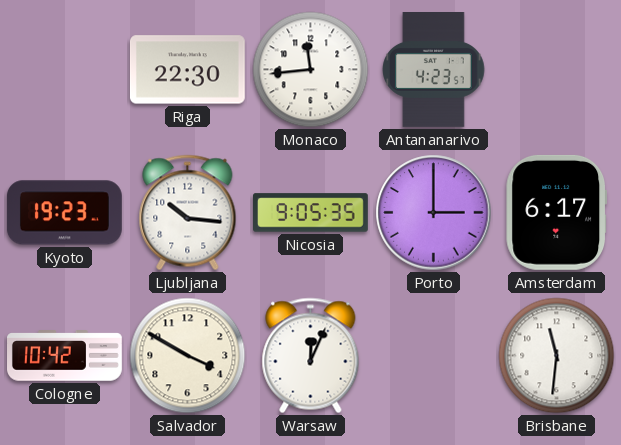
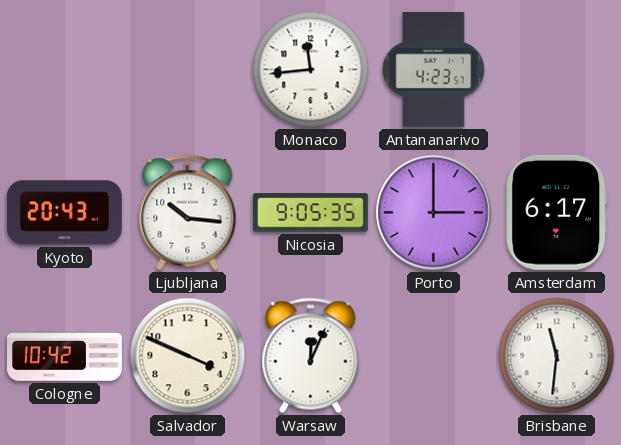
Riga: 22:30 -> none (187, 70)
Kyoto: 19:23 -> 20:43 (64, 213)
Salvador: 3:50 -> 3:49 (188, 356)
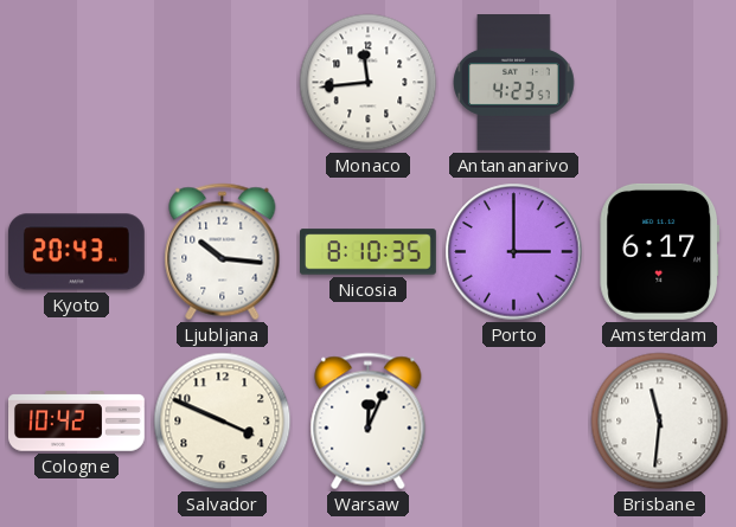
Nicosia: 9:05 -> 8:10 (369, 252)
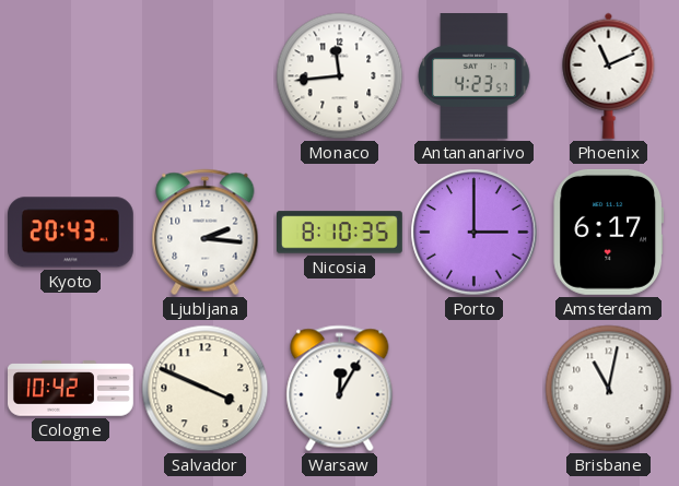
Phoenix: none -> 11:11 (609, 75)
Ljubljana: 10:16 -> 2:16 (206, 233)
Warsaw: 12:04 -> 12:05 (340, 389)
Brisbane: 11:31 -> 11:02 (609, 389)
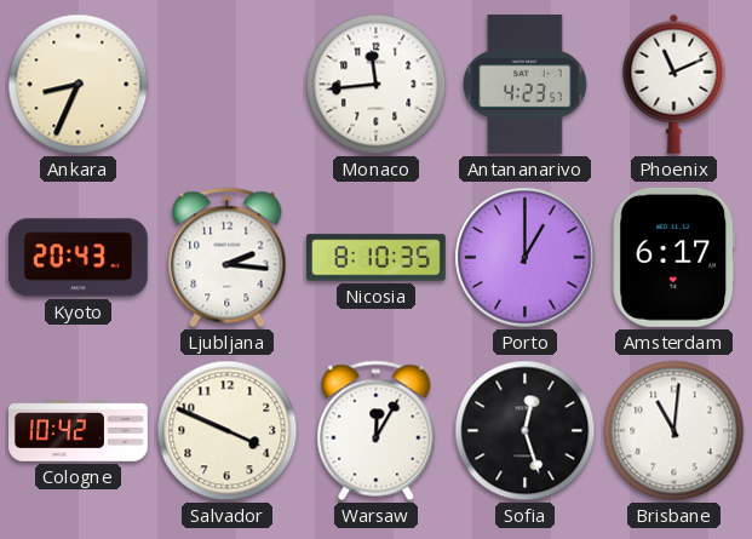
Ankara: none -> 8:34 (79, 85)
Porto: 3:00 -> 1:00 (526, 258)
Sofia: none -> 12:27 (526, 431)
Brisbane: 11:02 -> 11:01 (674, 431)
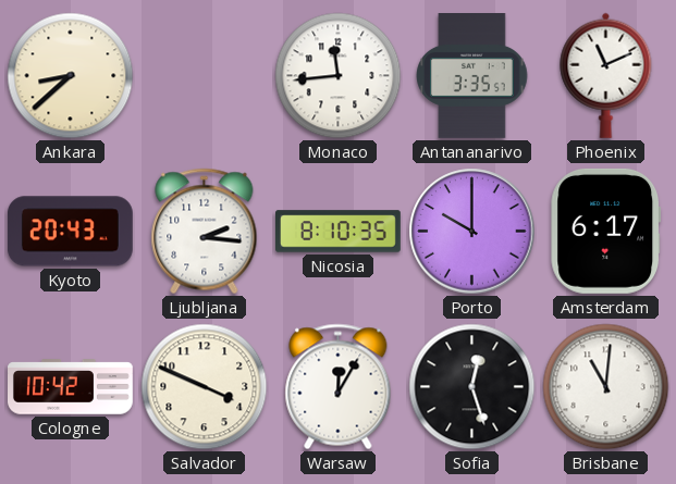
Ankara: 8:34 -> 8:38 (71, 76)
Antananarivo: 4:23 -> 3:35 (472, 76)
Porto: 1:00 -> 10:00 (472, 232)
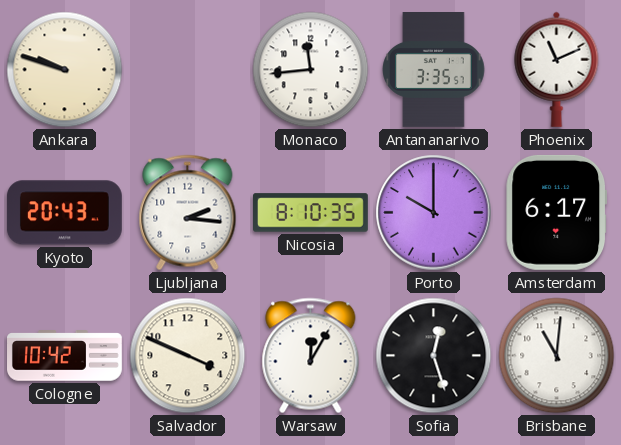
Ankara: 8:38 -> 9:48 (65, 70)
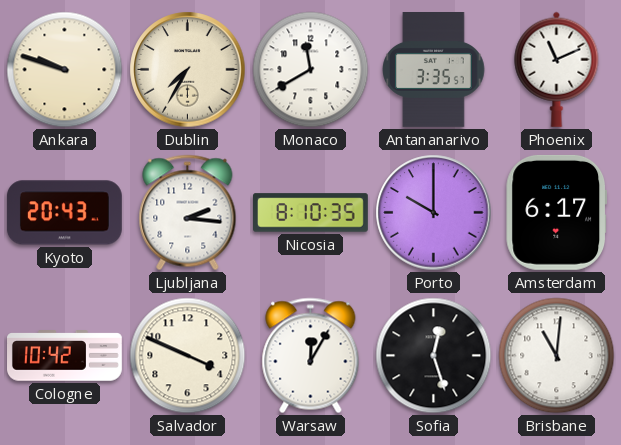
Dublin: none -> 7:35 (188, 70)
Monaco: 11:44 -> 11:40 (311, 70)
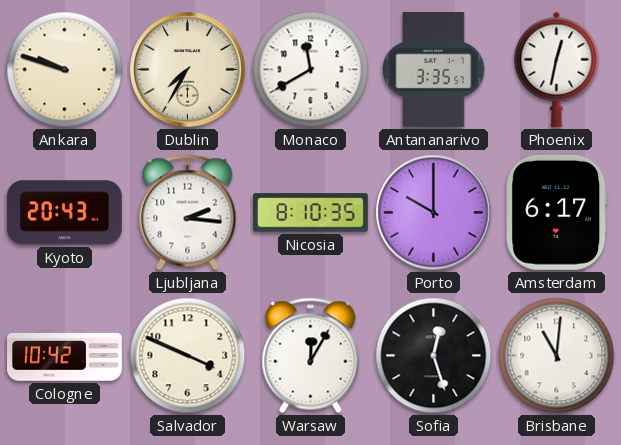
Phoenix: 11:11 -> 12:32 (557, 69)
